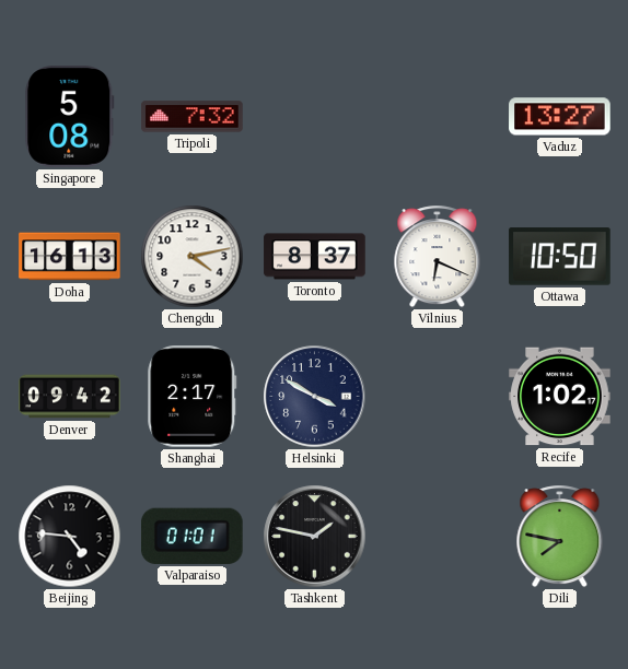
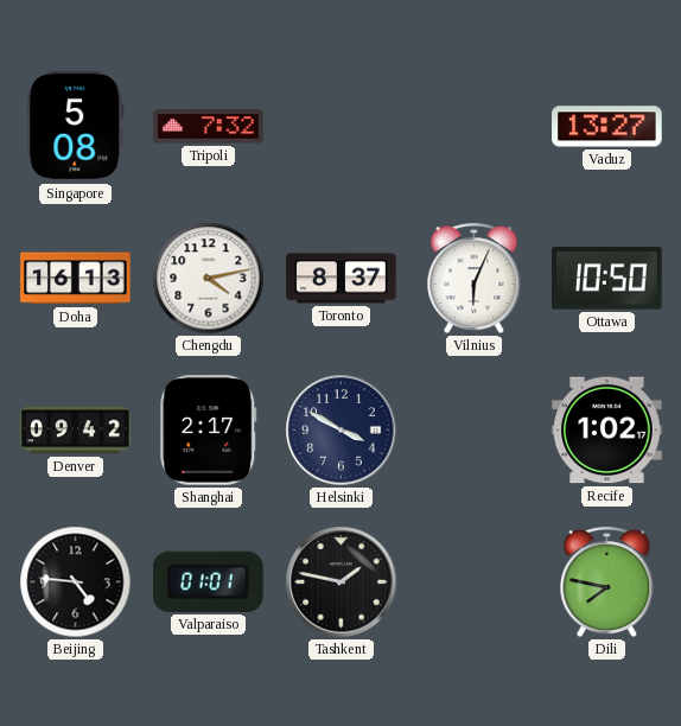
Vilnius: 6:19 -> 6:04 (475, 279)
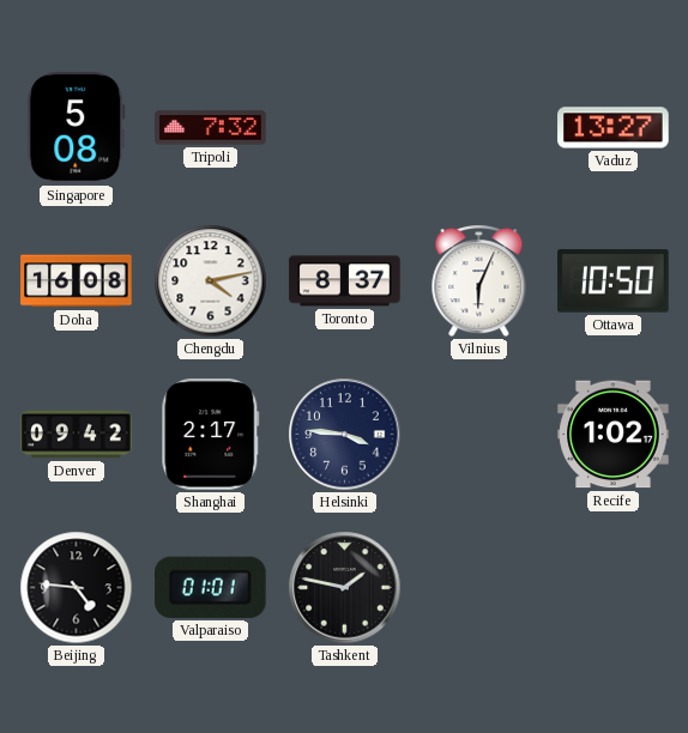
Doha: 16:13 -> 16:08 (77, 281)
Helsinki: 3:50 -> 3:46 (345, 435)
Dili: 7:47 -> none (607, 582)
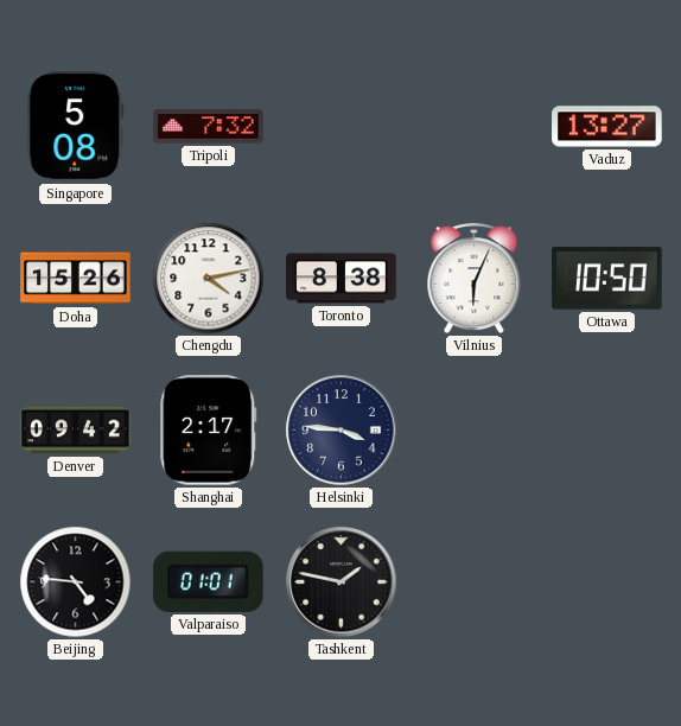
Doha: 16:08 -> 15:26 (76, 279)
Toronto: 8:37 -> 8:38 (342, 279)
Recife: 1:02 -> none (614, 435)
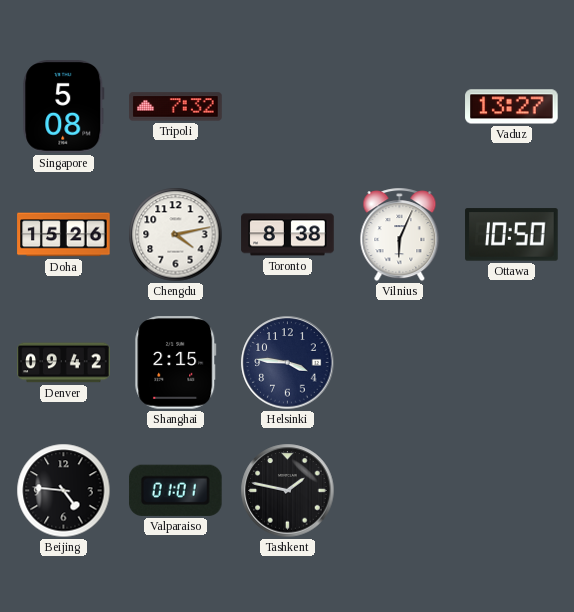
Shanghai: 2:17 -> 2:15 (176, 363)
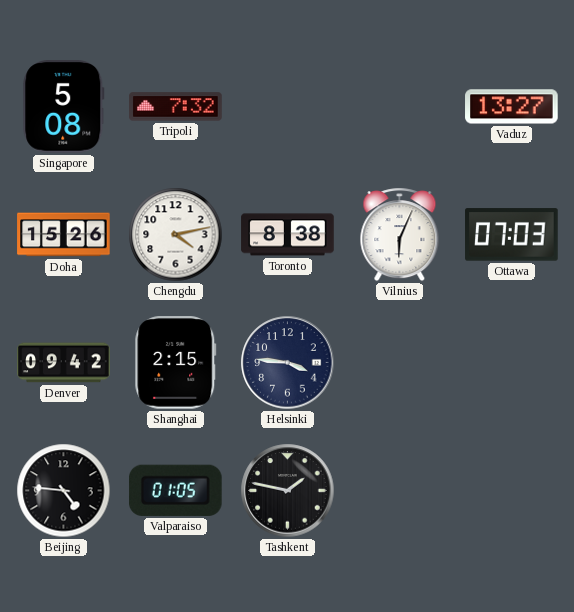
Ottawa: 10:50 -> 07:03 (512, 235)
Valparaiso: 01:01 -> 01:05 (176, 490)
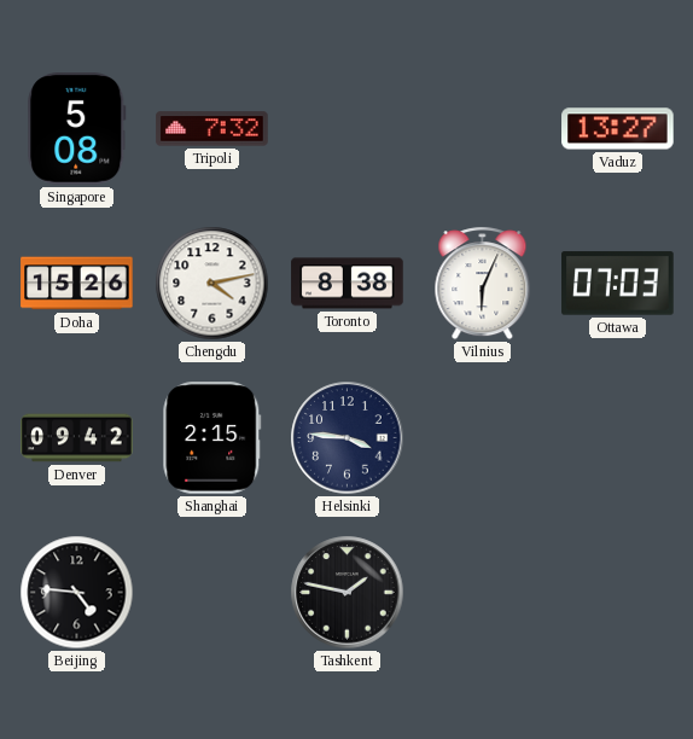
Valparaiso: 01:05 -> none (176, 490)
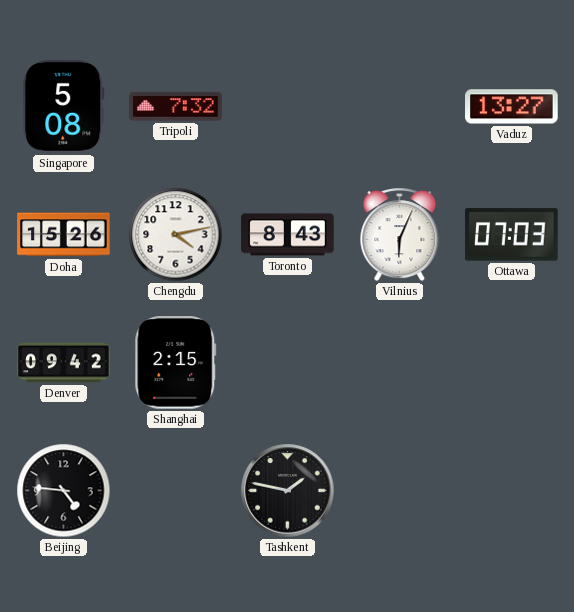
Toronto: 8:38 -> 8:43 (288, 235)
Helsinki: 3:46 -> none (348, 438)
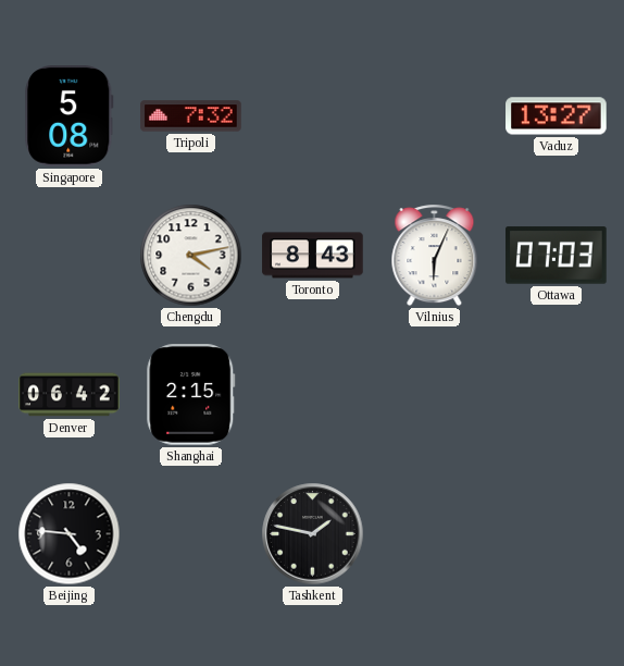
Doha: 15:26 -> none (64, 235)
Denver: 09:42 -> 06:42 (70, 395)
